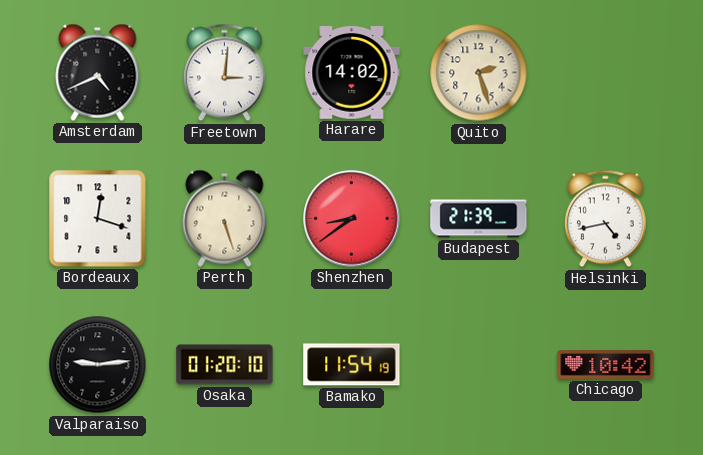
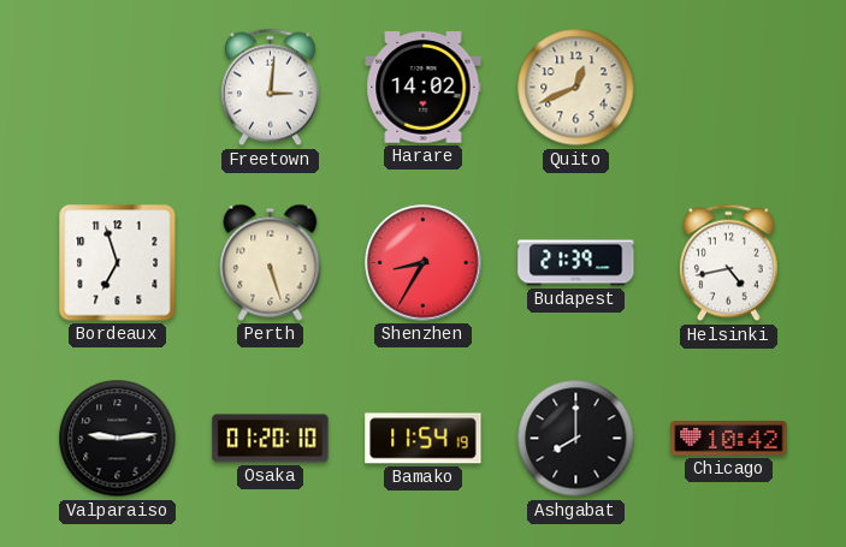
Amsterdam: 4:41 -> none (98, 72)
Quito: 2:27 -> 12:41 (576, 88)
Bordeaux: 12:18 -> 6:57 (118, 263)
Shenzhen: 8:39 -> 8:35 (424, 263)
Ashgabat: none -> 8:00 (576, 439)
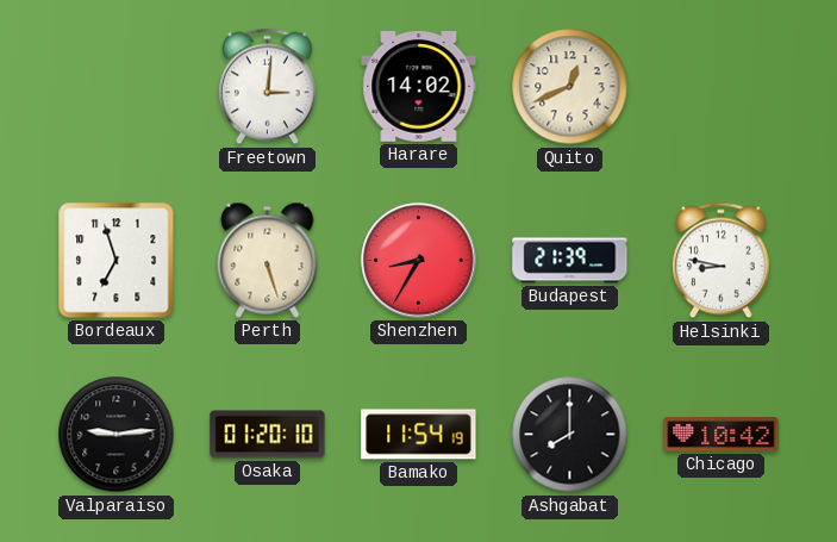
Helsinki: 4:43 -> 8:47 (720, 261)
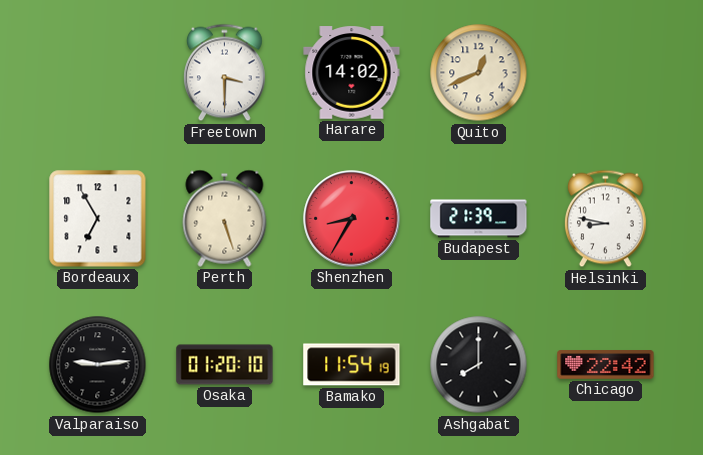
Freetown: 3:01 -> 3:30 (224, 73)
Bordeaux: 6:57 -> 6:55 (98, 219)
Chicago: 10:42 -> 22:42 (606, 365)
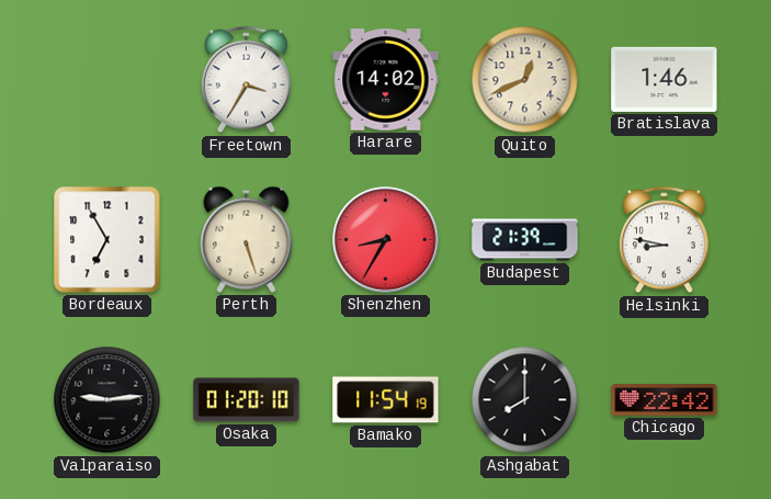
Freetown: 3:30 -> 3:35 (246, 80)
Bratislava: none -> 1:46 (665, 79)
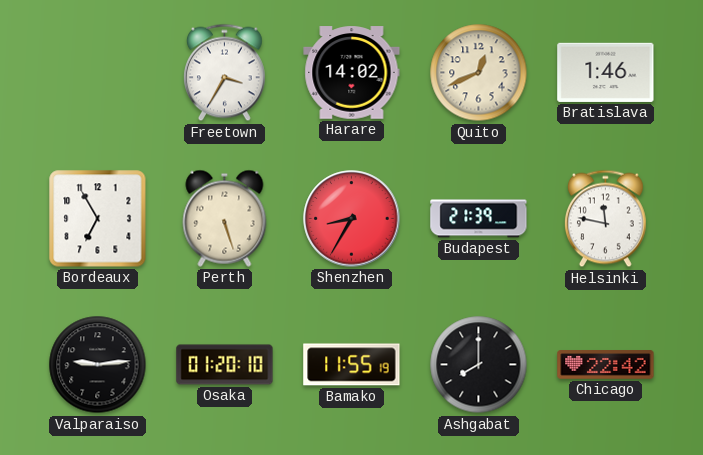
Helsinki: 8:47 -> 11:47 (605, 219)
Bamako: 11:54 -> 11:55 (352, 365)
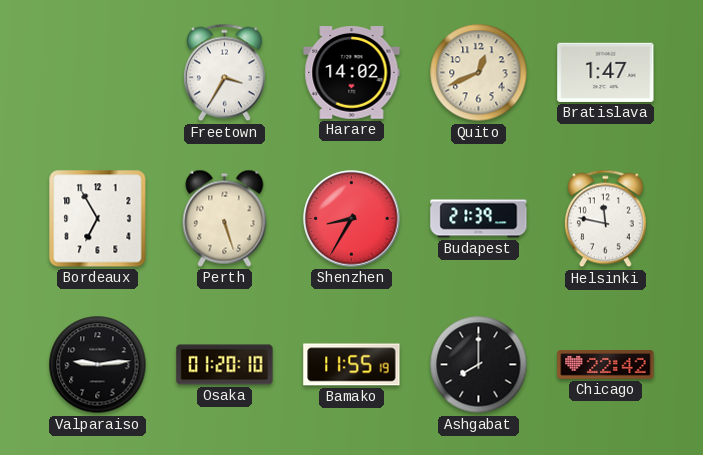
Bratislava: 1:46 -> 1:47 (606, 72)
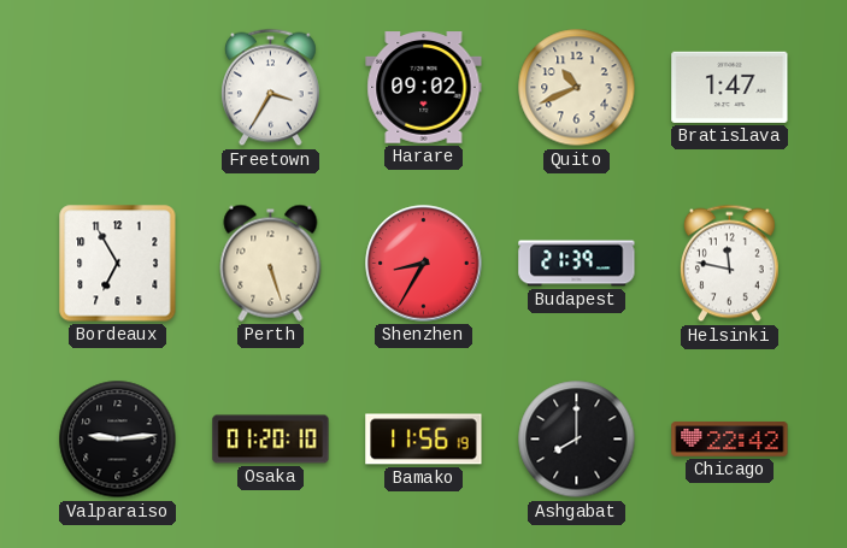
Harare: 14:02 -> 09:02 (424, 88)
Quito: 12:41 -> 10:41 (577, 88)
Bamako: 11:55 -> 11:56 (424, 440)
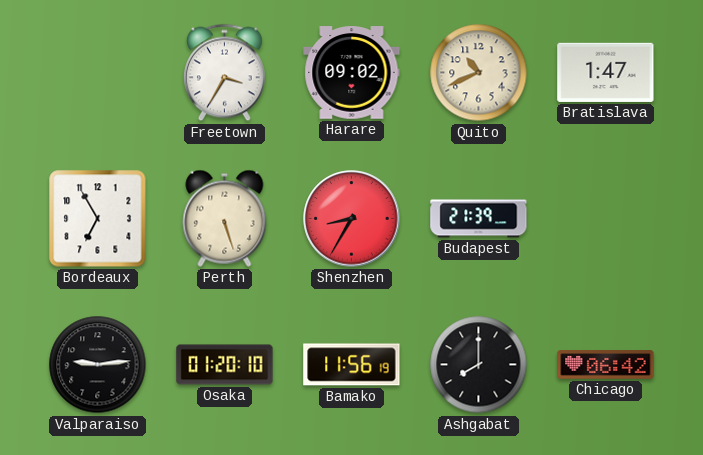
Helsinki: 11:47 -> none (729, 264)
Chicago: 22:42 -> 06:42 (606, 365)
